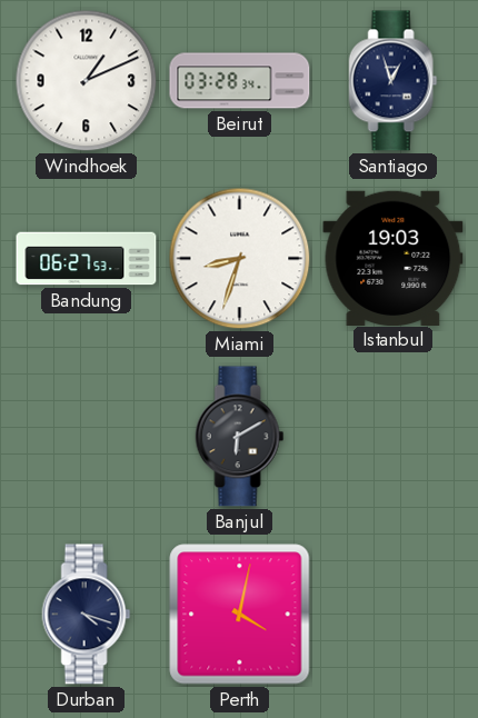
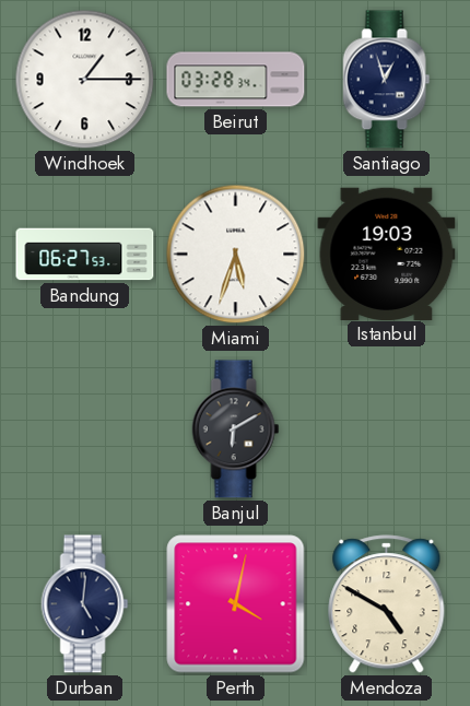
Windhoek: 1:11 -> 1:15 (85, 80)
Miami: 8:33 -> 5:33 (236, 255)
Durban: 4:18 -> 5:01 (85, 604)
Mendoza: none -> 4:50 (387, 604)
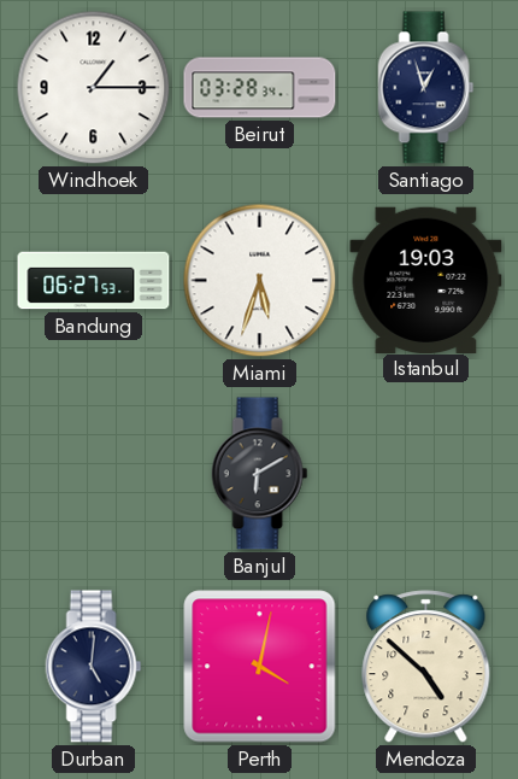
Mendoza: 4:50 -> 4:52 (426, 667)
